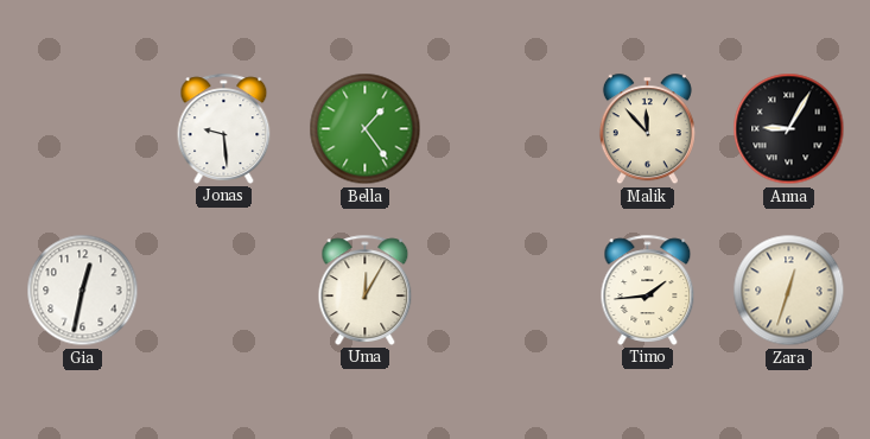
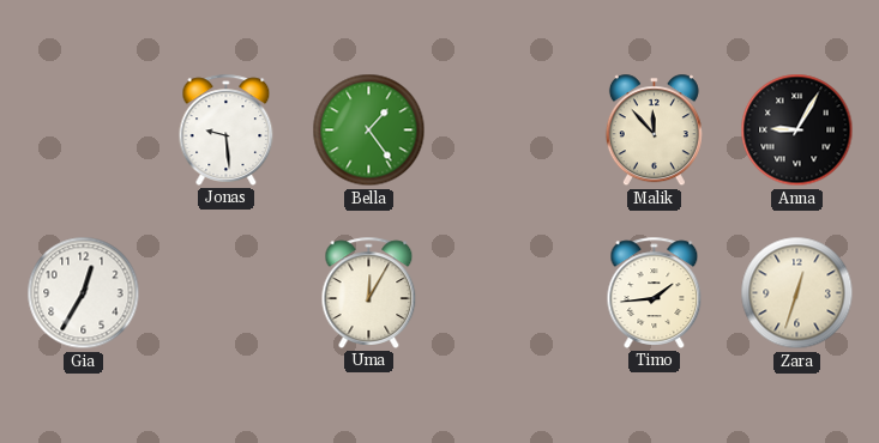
Gia: 12:32 -> 12:35 (84, 293)
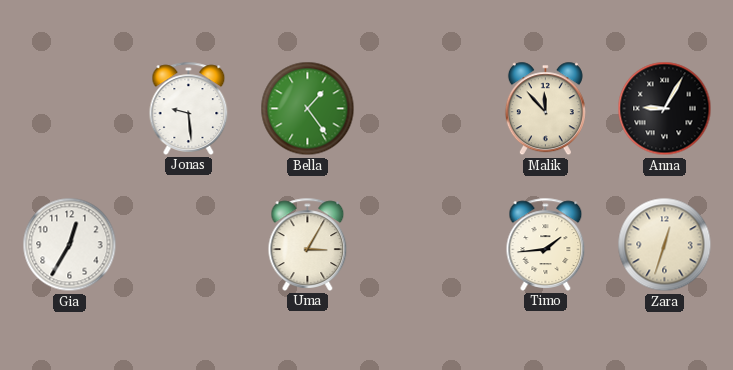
Uma: 12:05 -> 3:05 (308, 244)
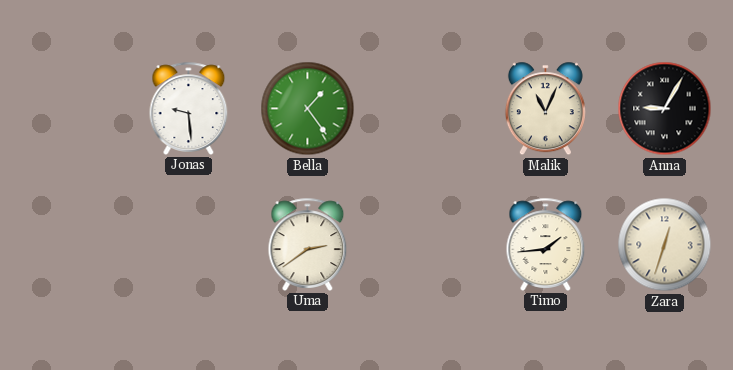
Malik: 11:53 -> 11:04 (545, 109)
Gia: 12:35 -> none (70, 245)
Uma: 3:05 -> 2:39 (308, 244)
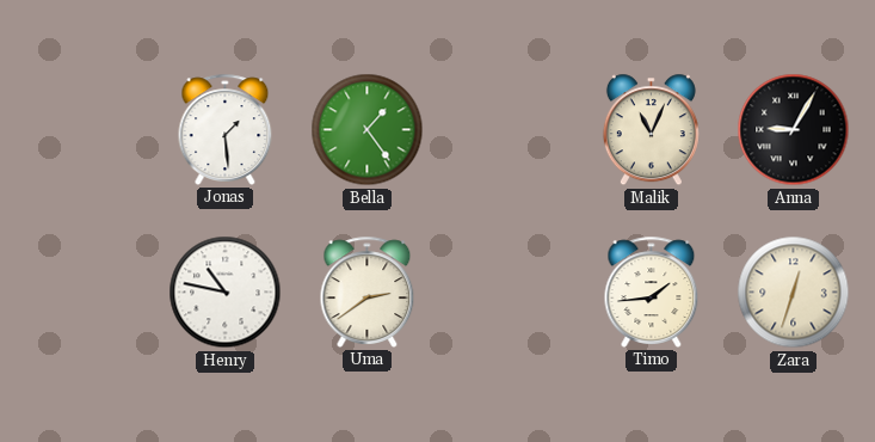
Jonas: 9:29 -> 1:29 (226, 129)
Henry: none -> 10:47 (226, 293)
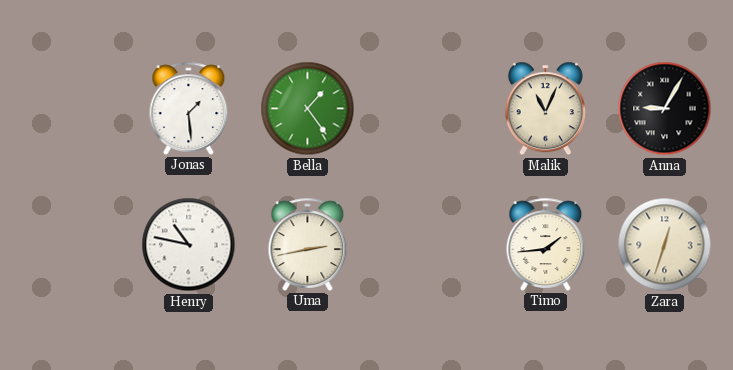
Uma: 2:39 -> 2:43 (308, 244)
